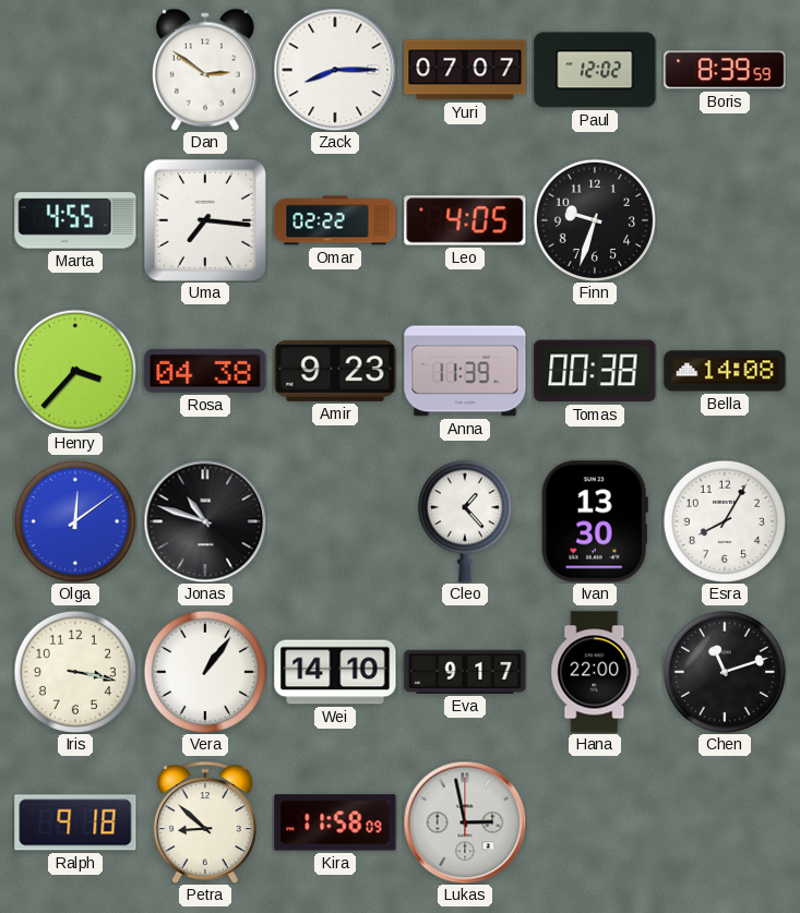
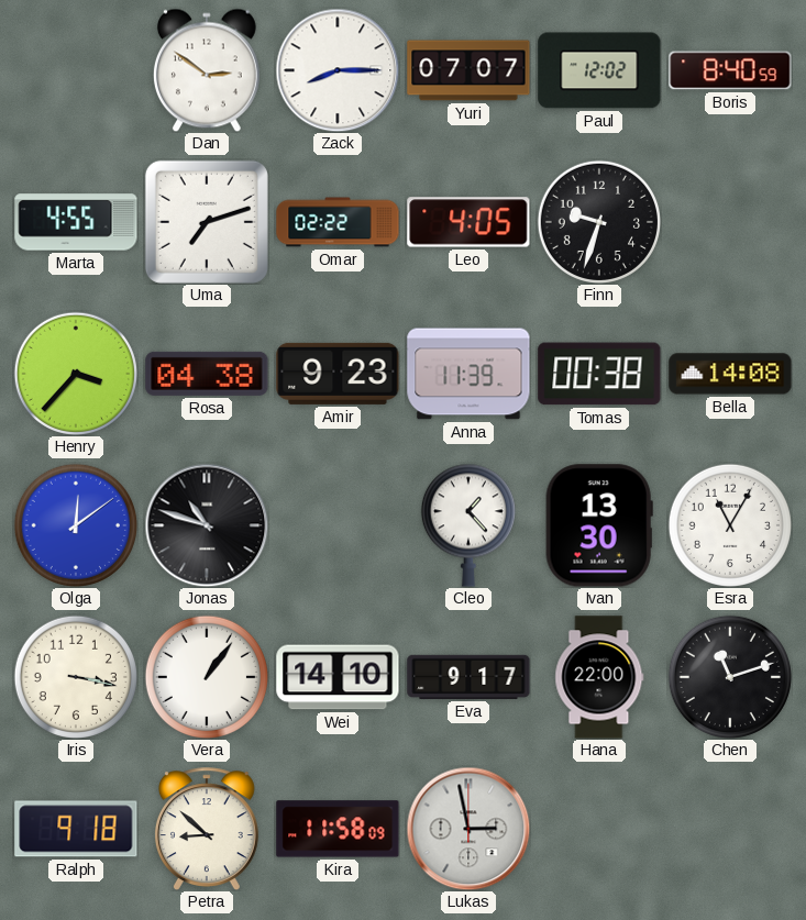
Boris: 8:39 -> 8:40 (730, 70)
Uma: 7:16 -> 7:12 (207, 222)
Esra: 8:05 -> 11:05 (730, 525)
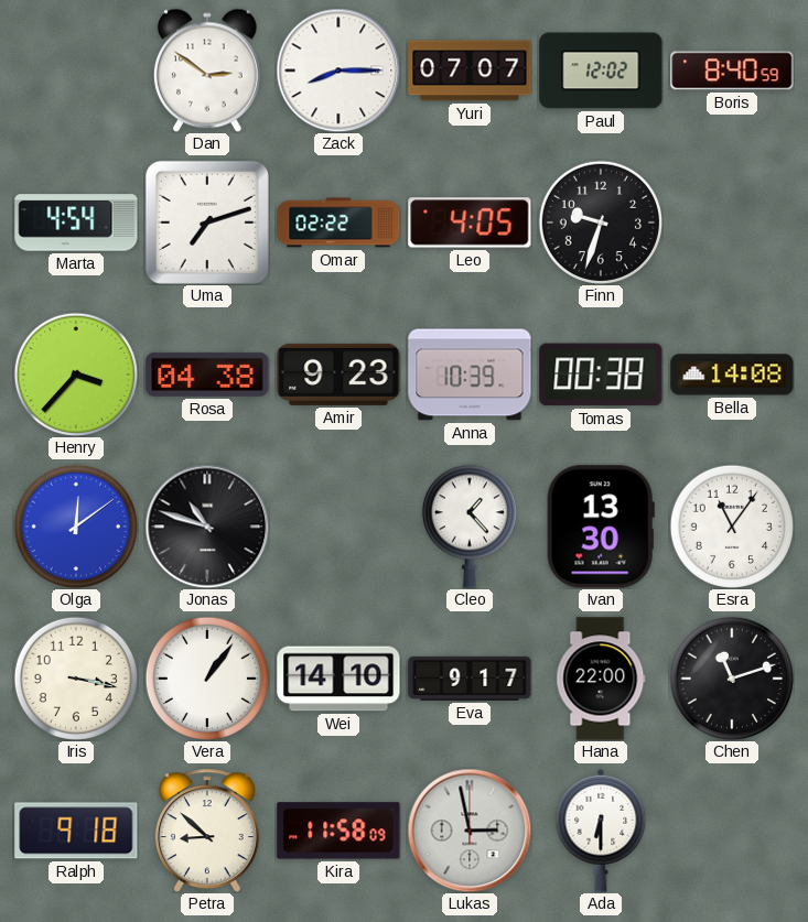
Marta: 4:55 -> 4:54 (76, 223)
Anna: 11:39 -> 10:39 (470, 375)
Esra: 11:05 -> 11:06 (732, 527)
Ada: none -> 6:30 (601, 831)
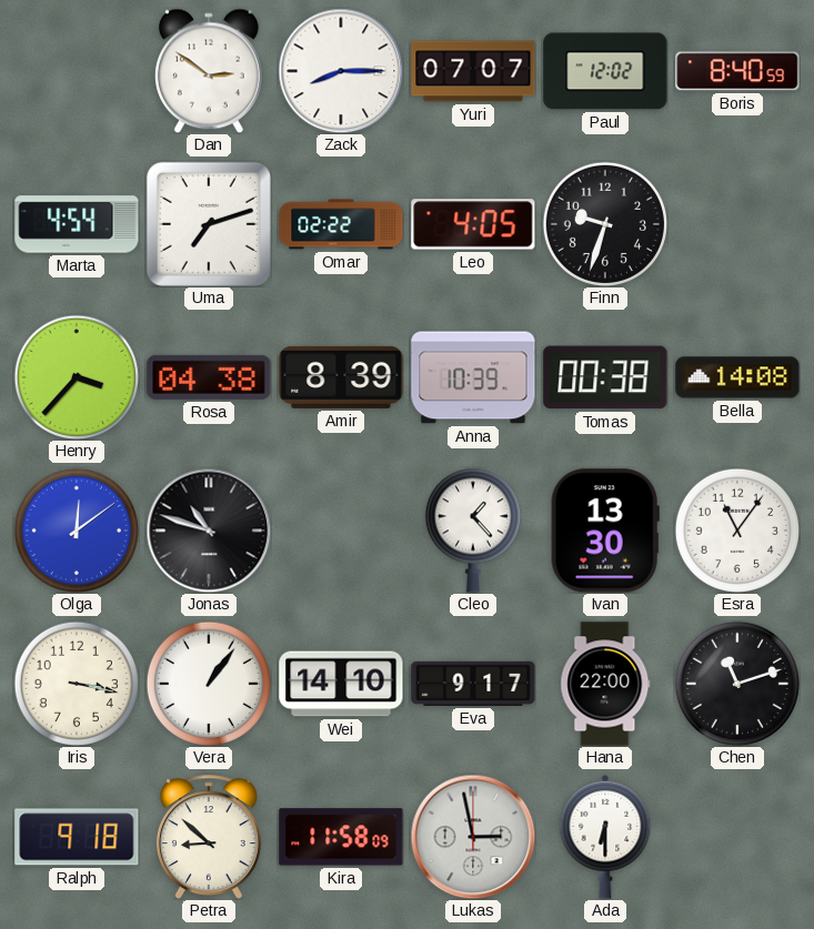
Amir: 9:23 -> 8:39 (341, 377)
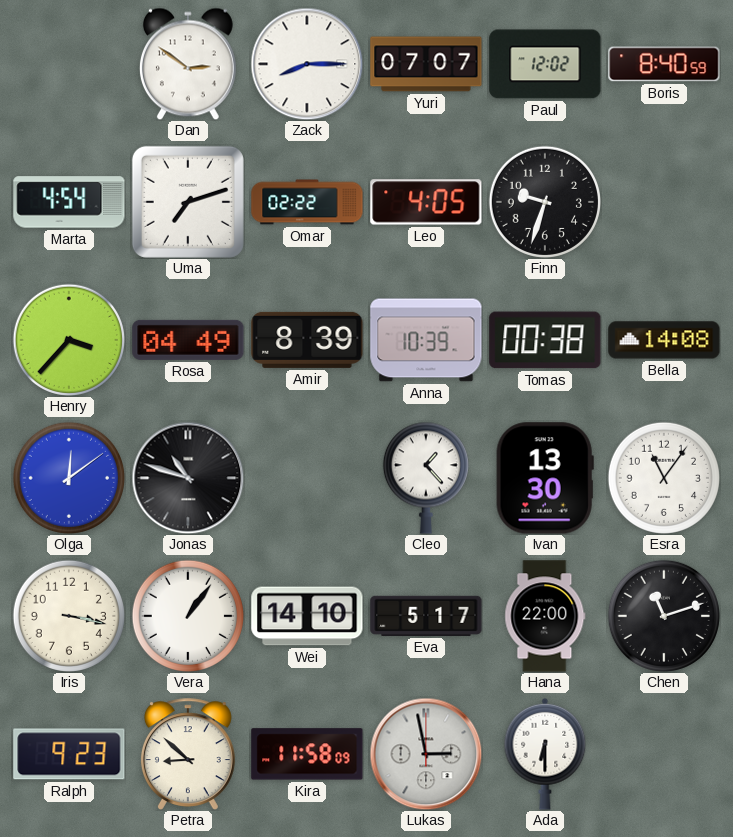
Rosa: 04:38 -> 04:49 (188, 340)
Eva: 9:17 -> 5:17 (426, 616)
Ralph: 9:18 -> 9:23 (69, 754)
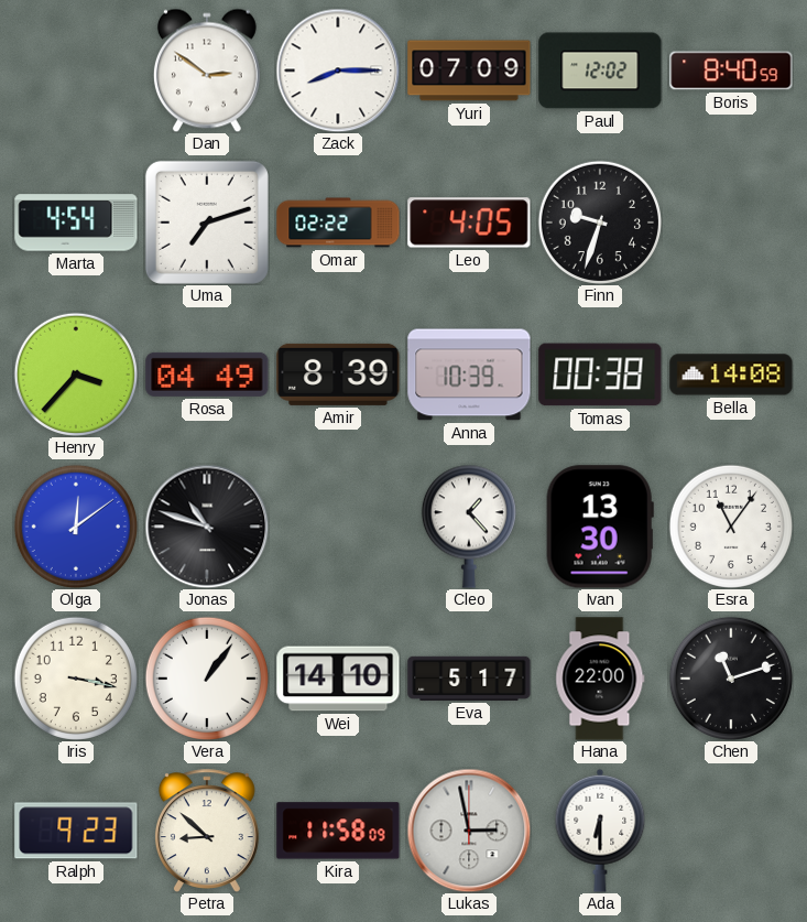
Yuri: 07:07 -> 07:09 (469, 70)
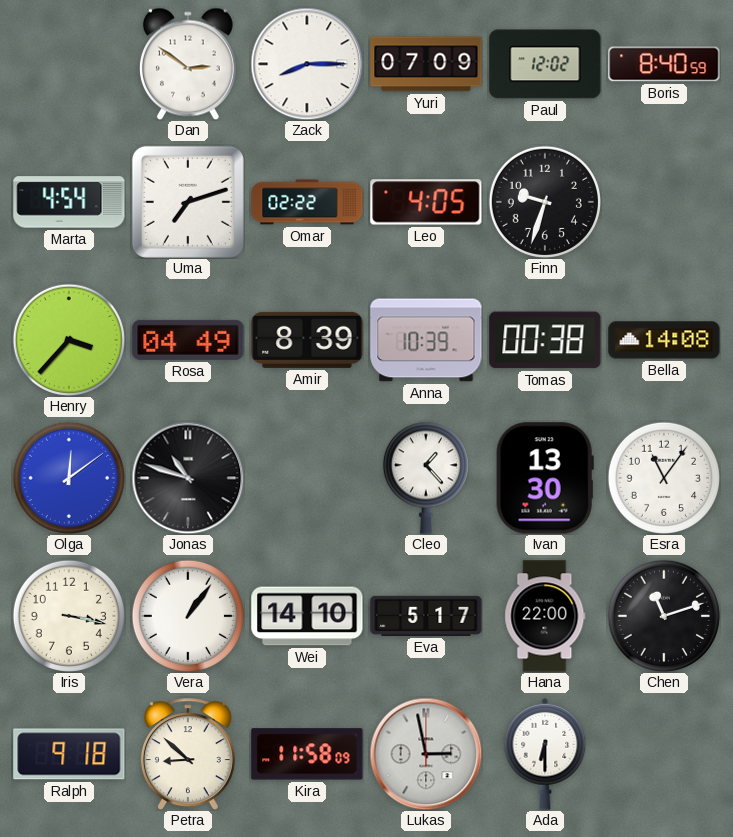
Ralph: 9:23 -> 9:18 (69, 754)
